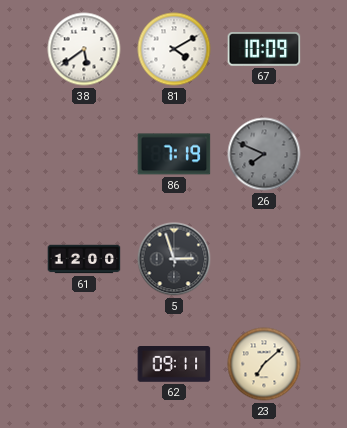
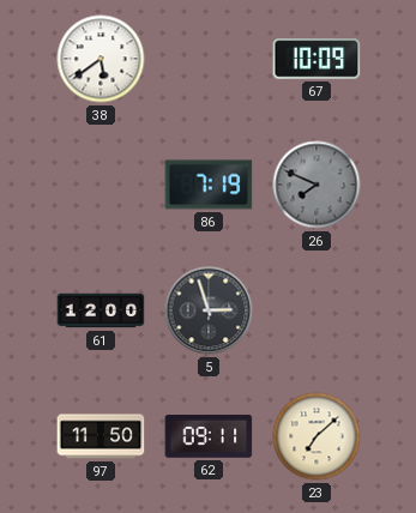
81: 4:10 -> none (174, 49)
97: none -> 11:50 (101, 436)
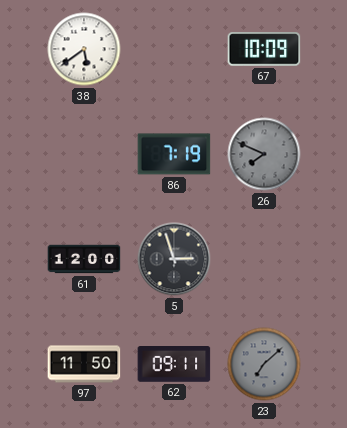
23 dial: cream -> grey (264, 364)
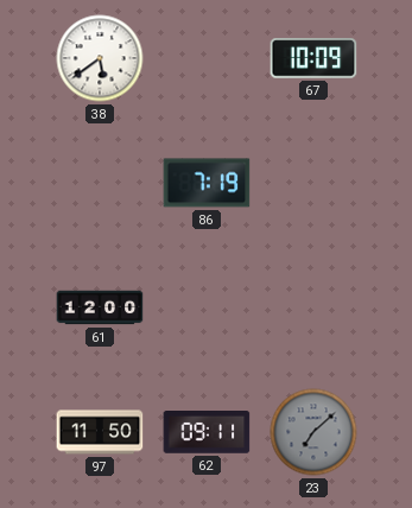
26: 7:49 -> none (264, 154)
5: 2:57 -> none (174, 259)
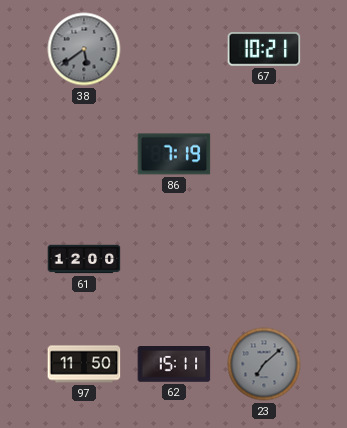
38 dial: white -> grey (84, 49)
67: 10:09 -> 10:21 (264, 49)
62: 09:11 -> 15:11 (174, 365)
